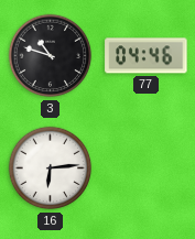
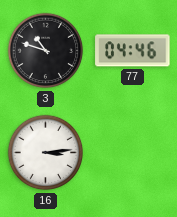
16: 6:14 -> 3:14 (46, 153)
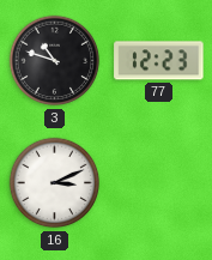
77: 04:46 -> 12:23 (159, 61)
16: 3:14 -> 3:11 (55, 183)
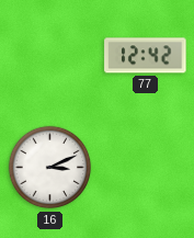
3: 10:48 -> none (55, 61)
77: 12:23 -> 12:42 (146, 56)
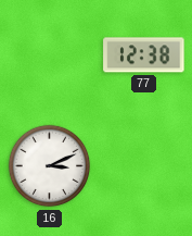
77: 12:42 -> 12:38 (144, 55)
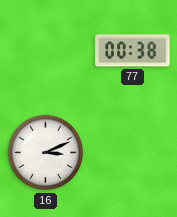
77: 12:38 -> 00:38 (133, 51)
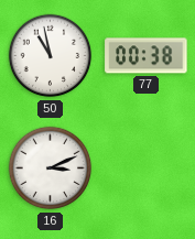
50: none -> 10:58 (51, 56)
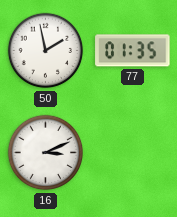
50: 10:58 -> 1:58 (46, 51)
77: 00:38 -> 01:35 (133, 51)
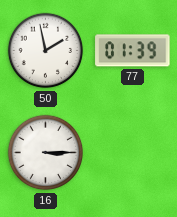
77: 01:35 -> 01:39 (133, 51)
16: 3:11 -> 3:15 (46, 153)
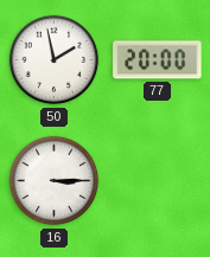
77: 01:39 -> 20:00 (158, 60)
